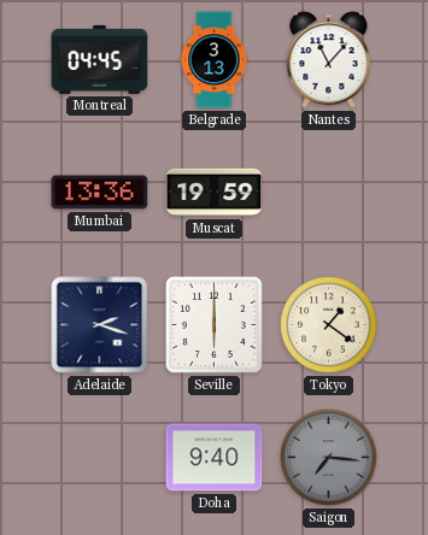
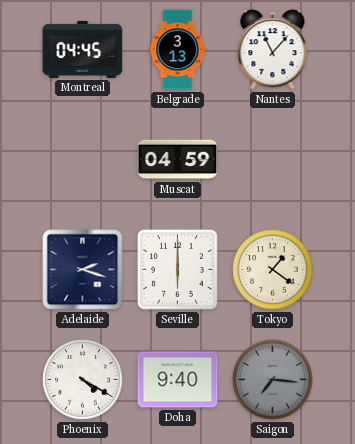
Mumbai: 13:36 -> none (100, 193)
Muscat: 19:59 -> 04:59 (178, 160)
Phoenix: none -> 4:20 (83, 380)
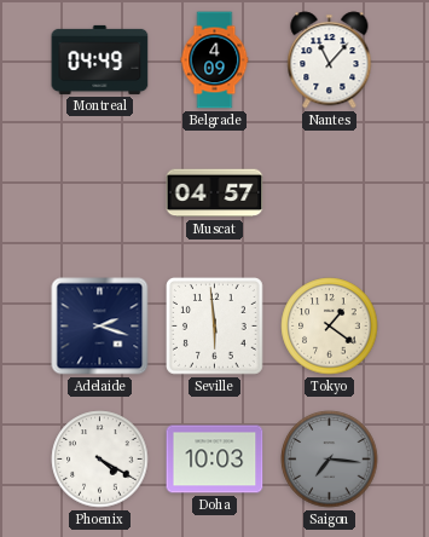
Montreal: 04:45 -> 04:49 (100, 59)
Belgrade: 3:13 -> 4:09 (215, 60)
Muscat: 04:59 -> 04:57 (215, 194)
Seville: 6:00 -> 5:59 (215, 327)
Doha: 9:40 -> 10:03 (215, 460)
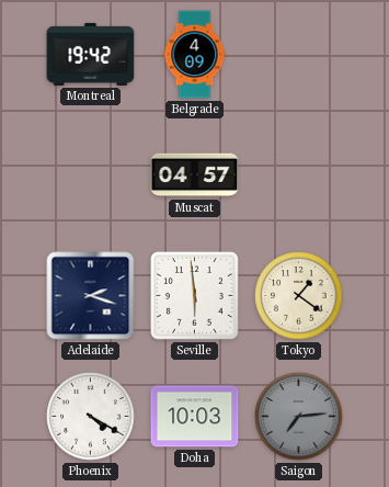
Montreal: 04:49 -> 19:42 (91, 54)
Nantes: 11:07 -> none (330, 60)
Saigon: 7:16 -> 7:14 (299, 417)
